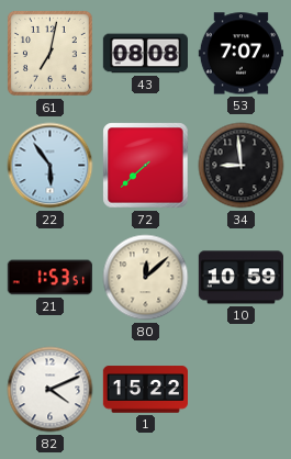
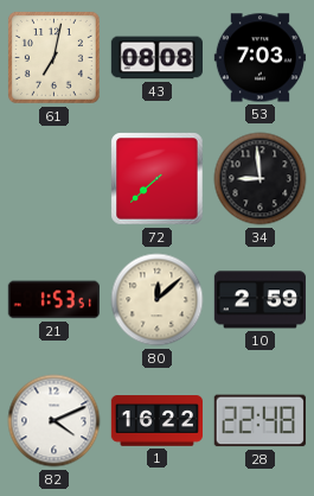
53: 7:07 -> 7:03 (259, 58)
22: 5:54 -> none (51, 166)
10: 10:59 -> 2:59 (259, 300)
1: 15:22 -> 16:22 (156, 421)
28: none -> 22:48 (259, 421)
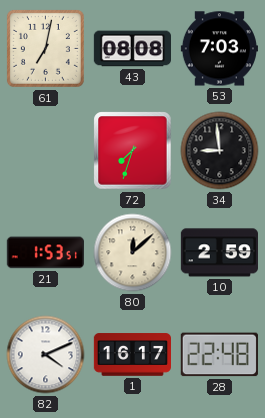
72: 7:38 -> 7:33 (133, 151)
1: 16:22 -> 16:17 (132, 355)
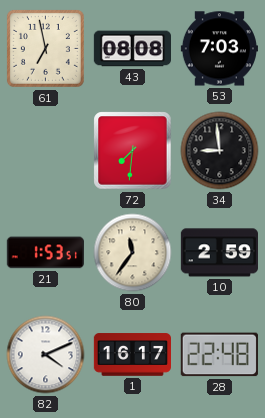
61: 7:02 -> 6:58 (45, 48)
72: 7:33 -> 7:31 (133, 151)
80: 12:08 -> 11:36 (133, 253)
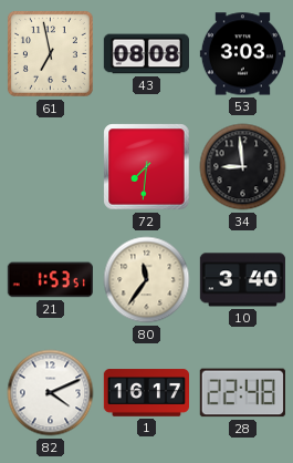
53: 7:03 -> 3:03 (242, 54)
10: 2:59 -> 3:40 (242, 280)
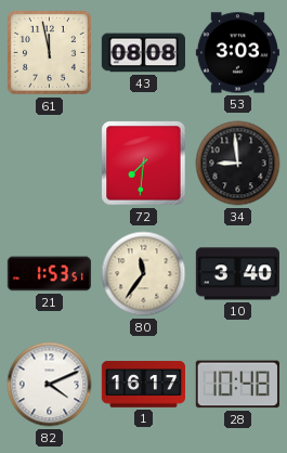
61: 6:58 -> 11:58 (49, 52)
28: 22:48 -> 10:48 (237, 385)
